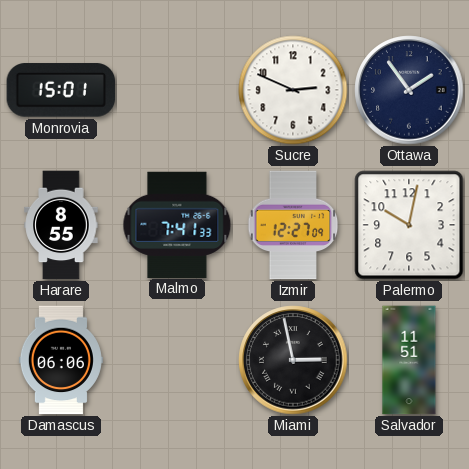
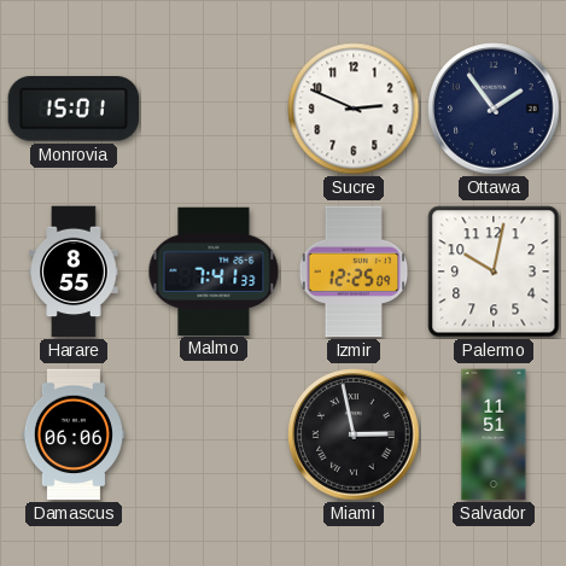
Izmir: 12:27 -> 12:25 (354, 272)
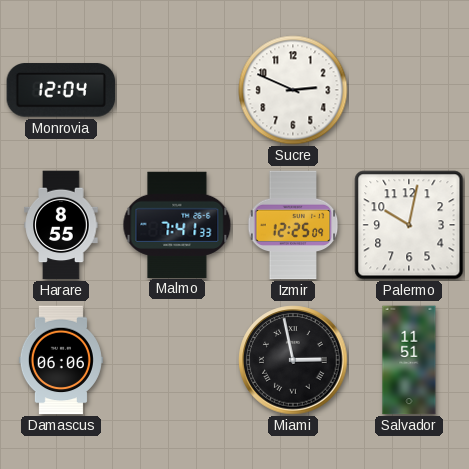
Monrovia: 15:01 -> 12:04 (61, 90)
Ottawa: 1:54 -> none (494, 109)
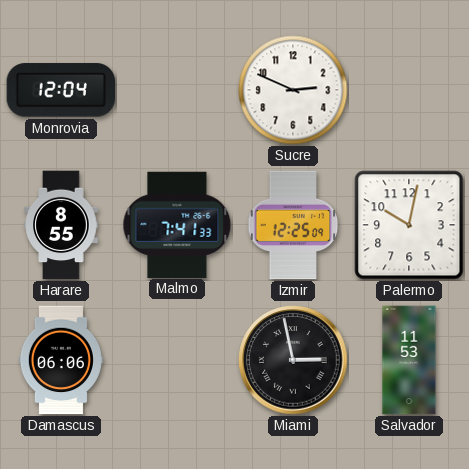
Salvador: 11:51 -> 11:53 (409, 360)
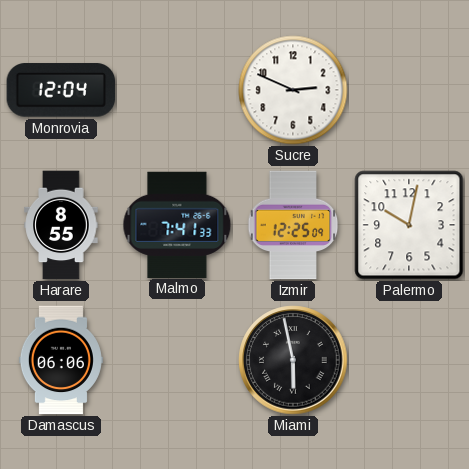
Miami: 2:58 -> 5:58 (293, 360)
Salvador: 11:53 -> none (409, 360)
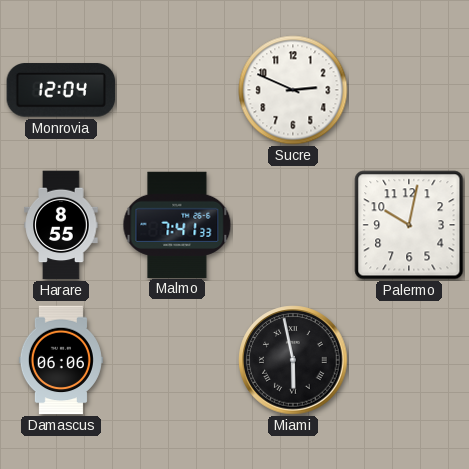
Izmir: 12:25 -> none (293, 225)
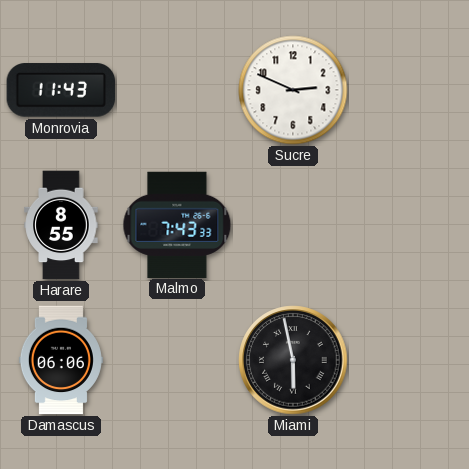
Monrovia: 12:04 -> 11:43 (61, 90)
Malmo: 7:41 -> 7:43 (177, 224)
Palermo: 10:02 -> none (409, 225)
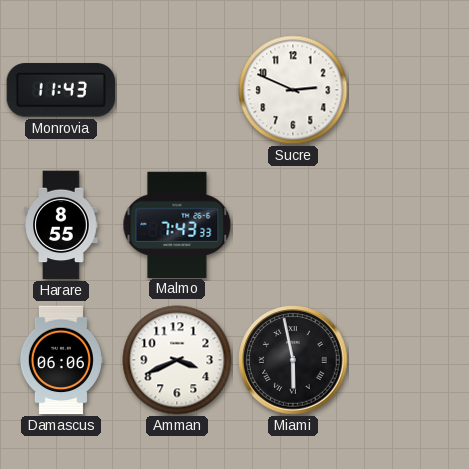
Amman: none -> 3:41 (177, 360)
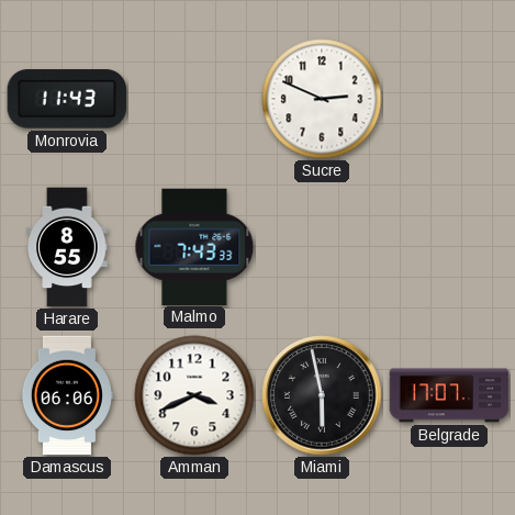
Belgrade: none -> 17:07 (449, 395)
